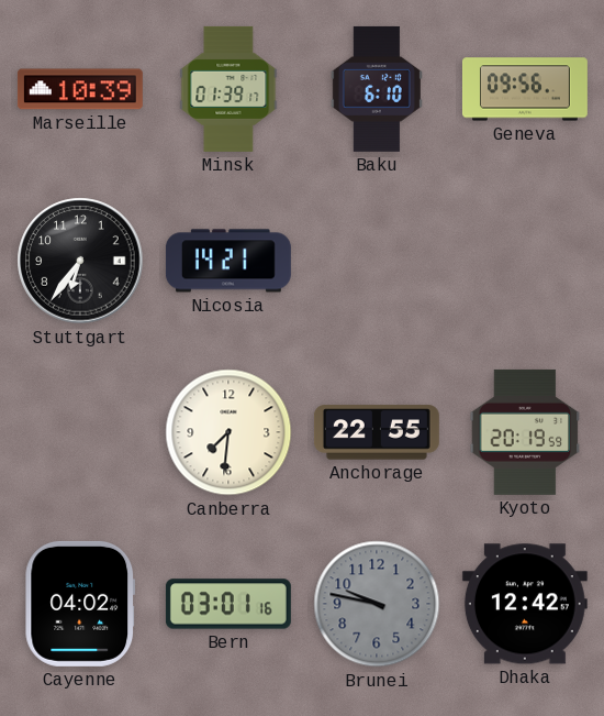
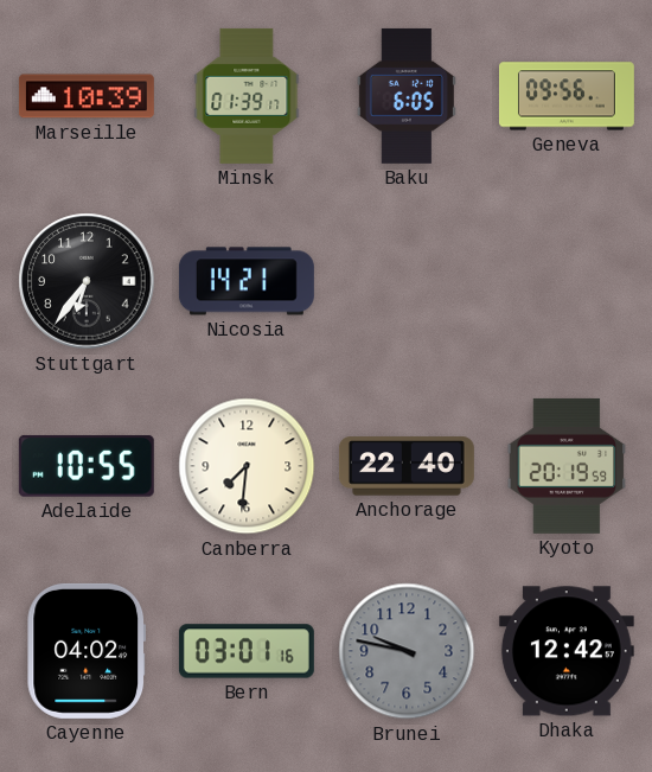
Baku: 6:10 -> 6:05 (407, 96)
Adelaide: none -> 10:55 (87, 466)
Anchorage: 22:55 -> 22:40 (407, 466)
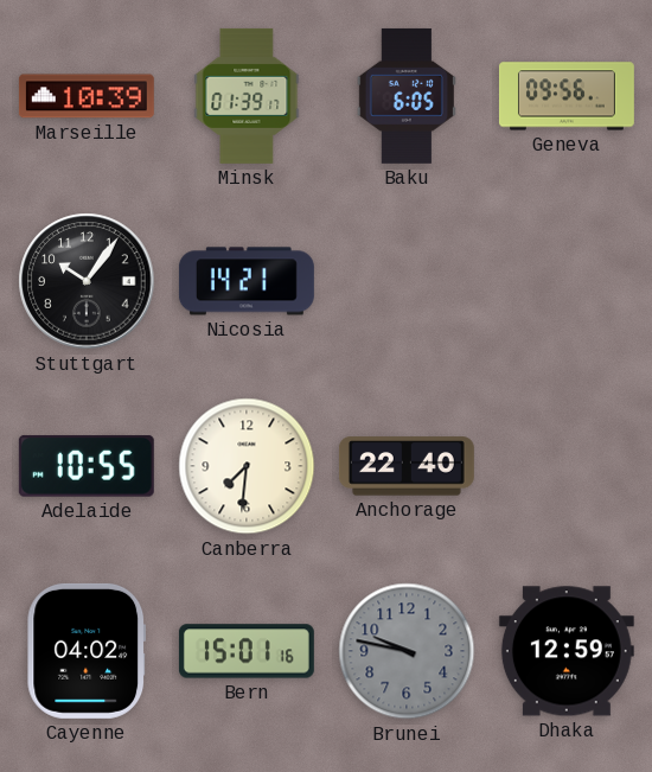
Stuttgart: 6:36 -> 10:06 (87, 281)
Kyoto: 20:19 -> none (567, 466)
Bern: 03:01 -> 15:01 (247, 651)
Dhaka: 12:42 -> 12:59 (567, 651)
